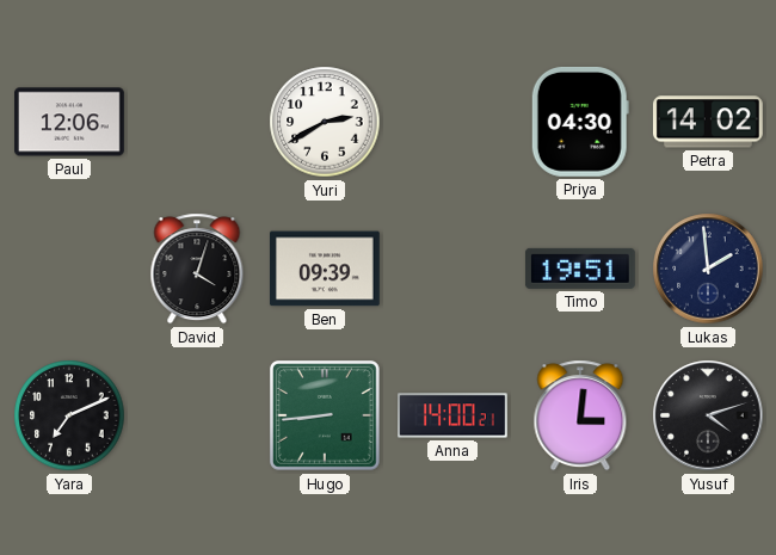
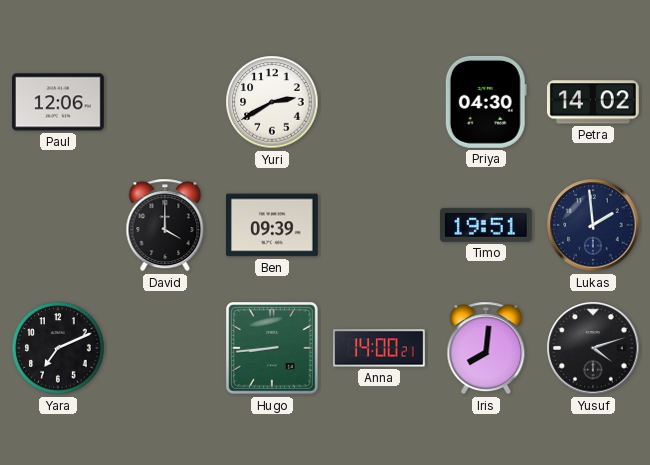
David: 4:03 -> 4:00 (165, 225)
Iris: 3:01 -> 8:01 (486, 348)
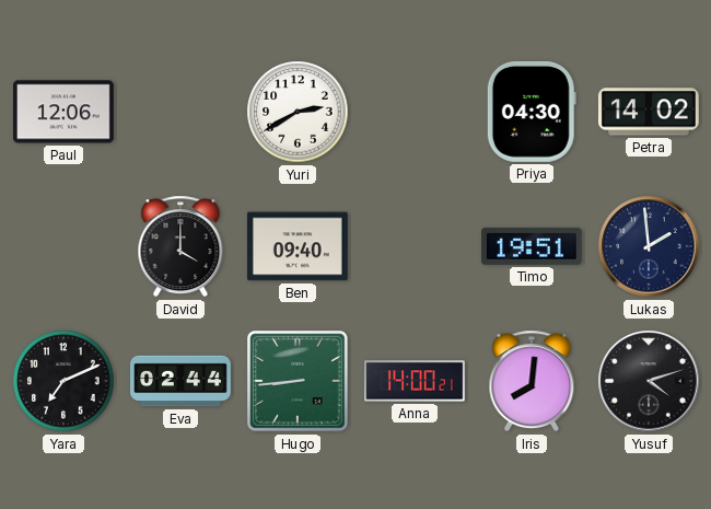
Ben: 09:39 -> 09:40 (298, 246)
Eva: none -> 02:44 (180, 381)
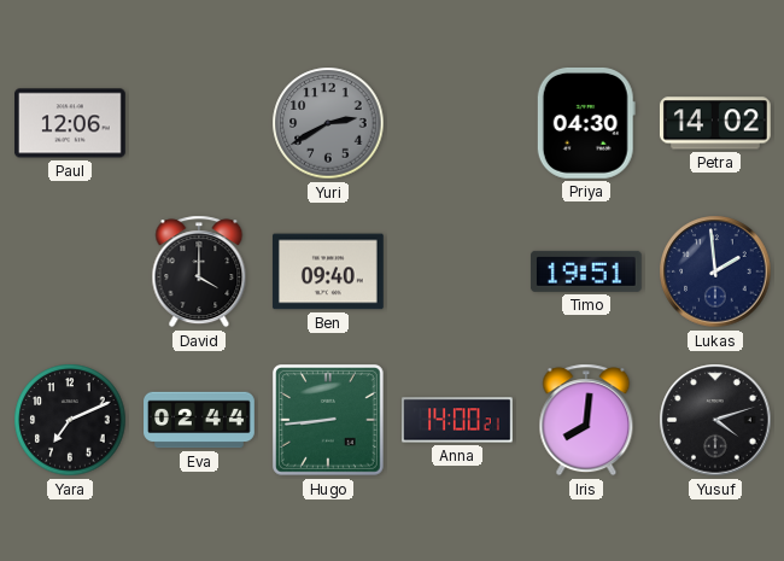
Yuri dial: white -> grey (328, 123)
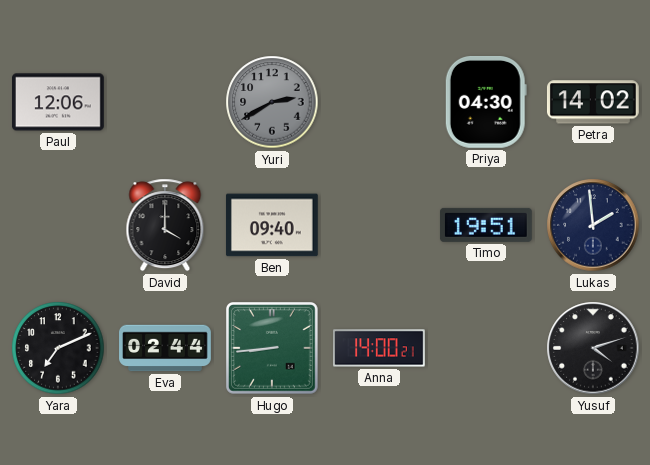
Iris: 8:01 -> none (586, 420)
